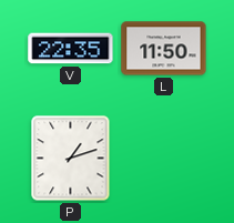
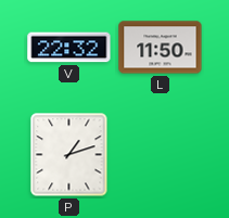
V: 22:35 -> 22:32 (69, 48)
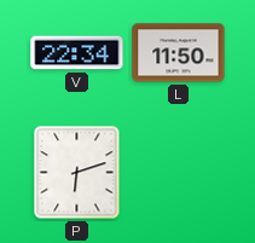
V: 22:32 -> 22:34 (77, 53)
P: 1:12 -> 6:12 (77, 173)
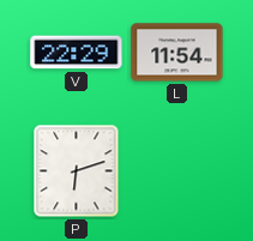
V: 22:34 -> 22:29 (77, 53)
L: 11:50 -> 11:54 (177, 53)
